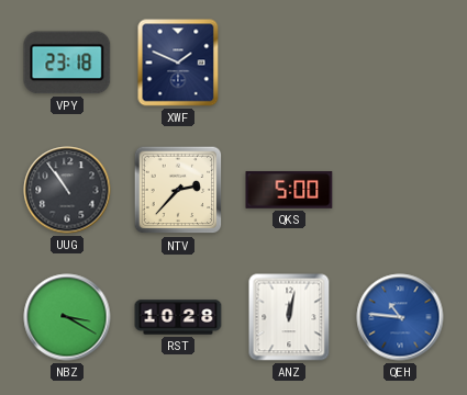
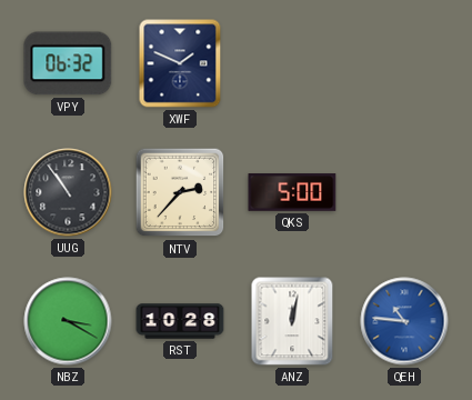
VPY: 23:18 -> 06:32 (68, 63)
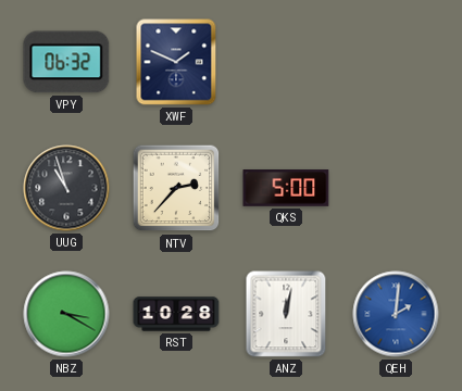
UUG: 10:54 -> 10:57 (66, 188)
QEH: 10:46 -> 2:01 (396, 314)
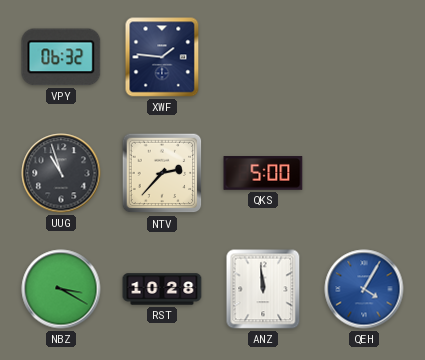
XWF: 1:49 -> 1:46 (162, 57)
ANZ: 12:02 -> 11:59 (263, 289)
QEH: 2:01 -> 4:05 (364, 289)
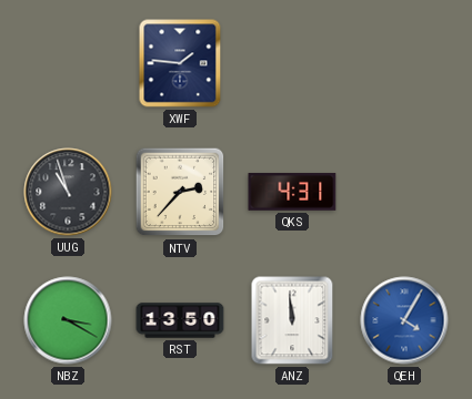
VPY: 06:32 -> none (61, 57)
QKS: 5:00 -> 4:31 (292, 192)
RST: 10:28 -> 13:50 (180, 320)
